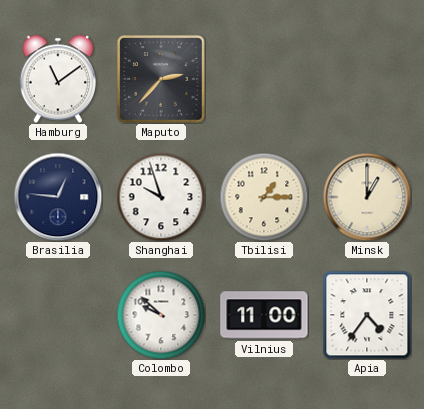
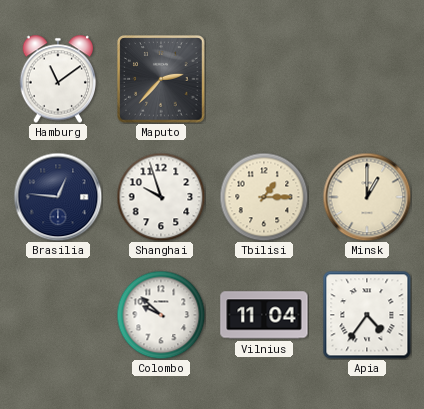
Vilnius: 11:00 -> 11:04 (264, 315)
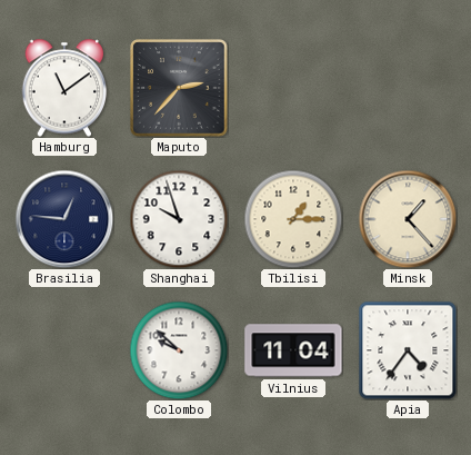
Minsk: 1:00 -> 1:23 (408, 219)
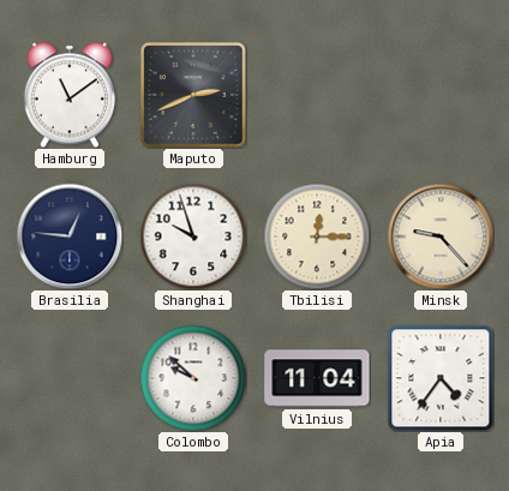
Maputo: 2:37 -> 2:41 (193, 95)
Tbilisi: 1:15 -> 12:15 (317, 236)
Minsk: 1:23 -> 9:23 (441, 236)
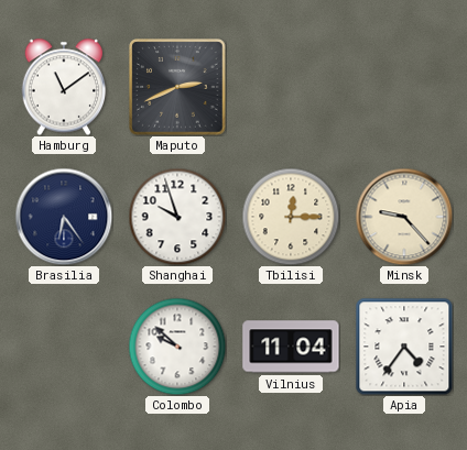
Brasilia: 12:46 -> 6:24 (64, 217)
